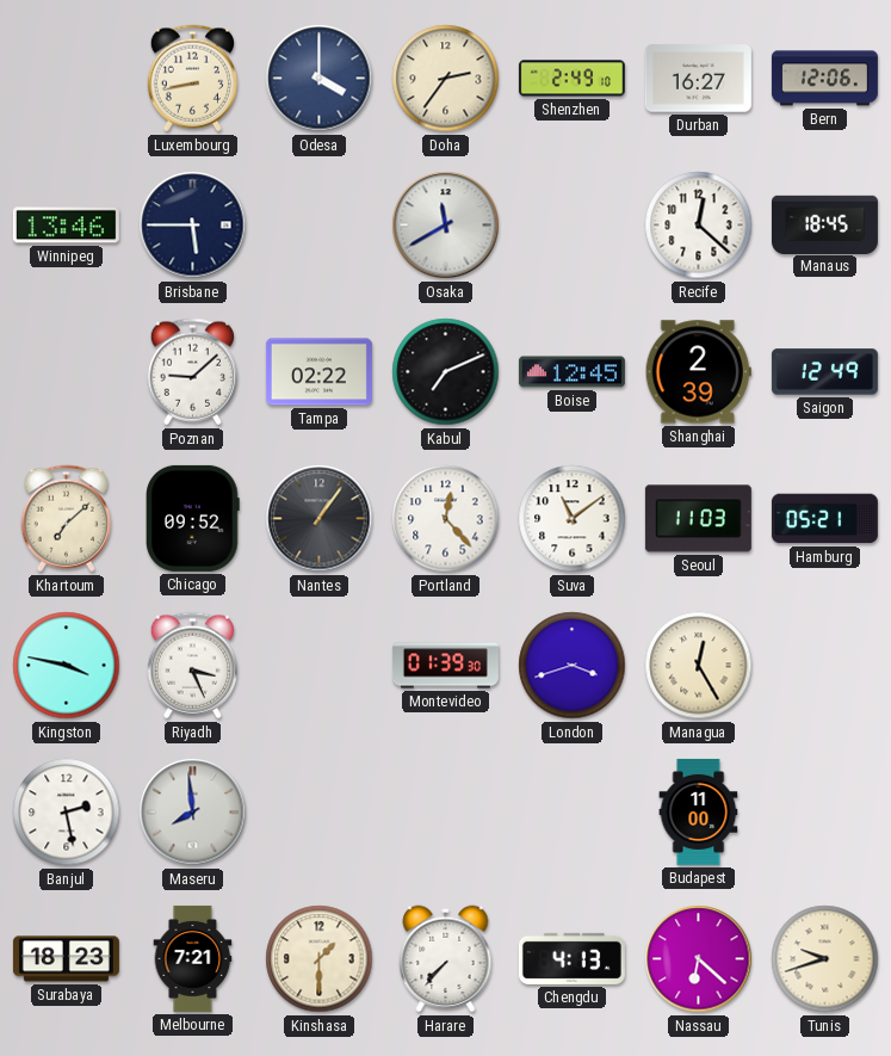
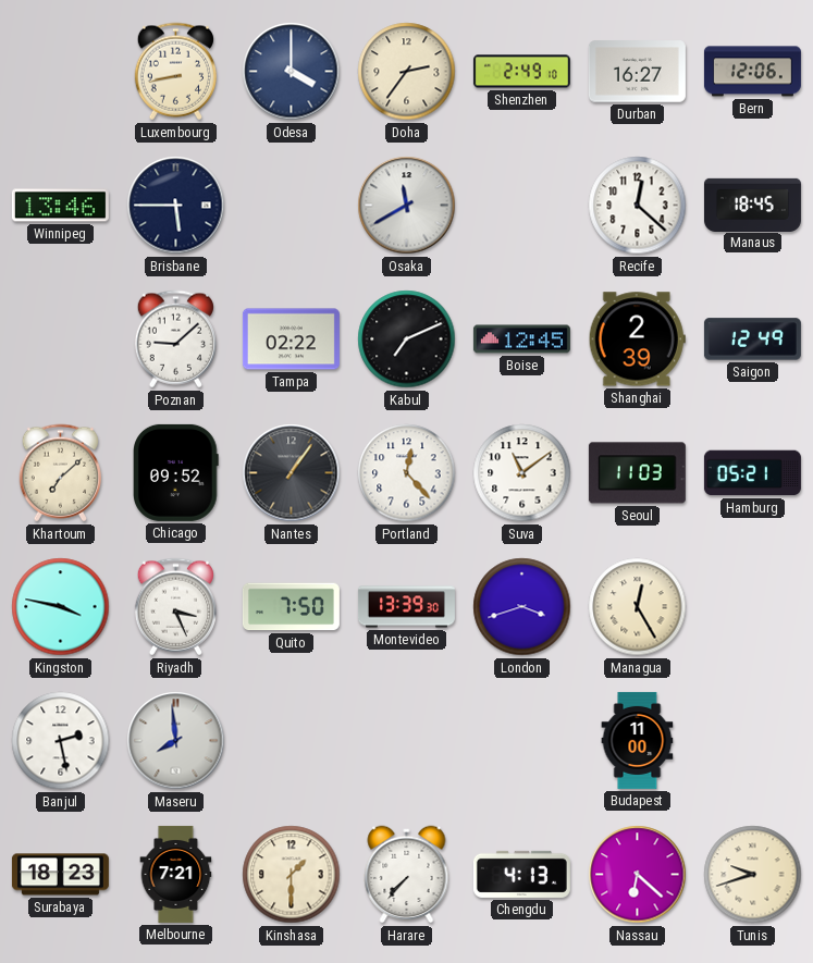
Quito: none -> 7:50 (291, 607)
Montevideo: 01:39 -> 13:39 (406, 607)
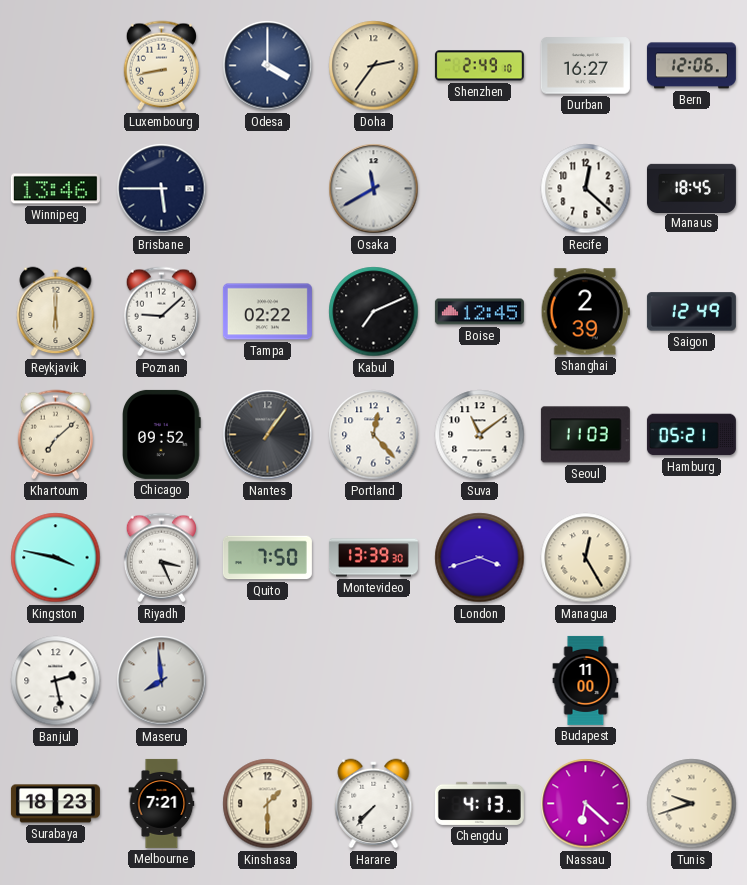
Reykjavik: none -> 6:00 (56, 312)
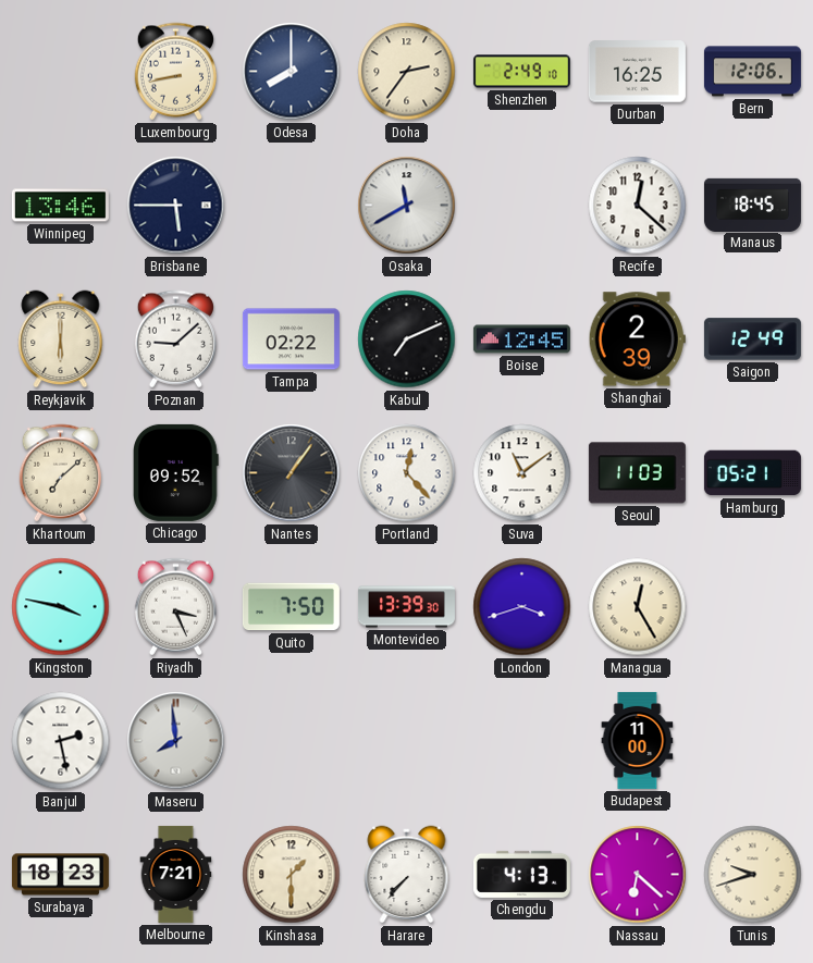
Odesa: 4:00 -> 8:00 (292, 72)
Durban: 16:27 -> 16:25 (637, 72)
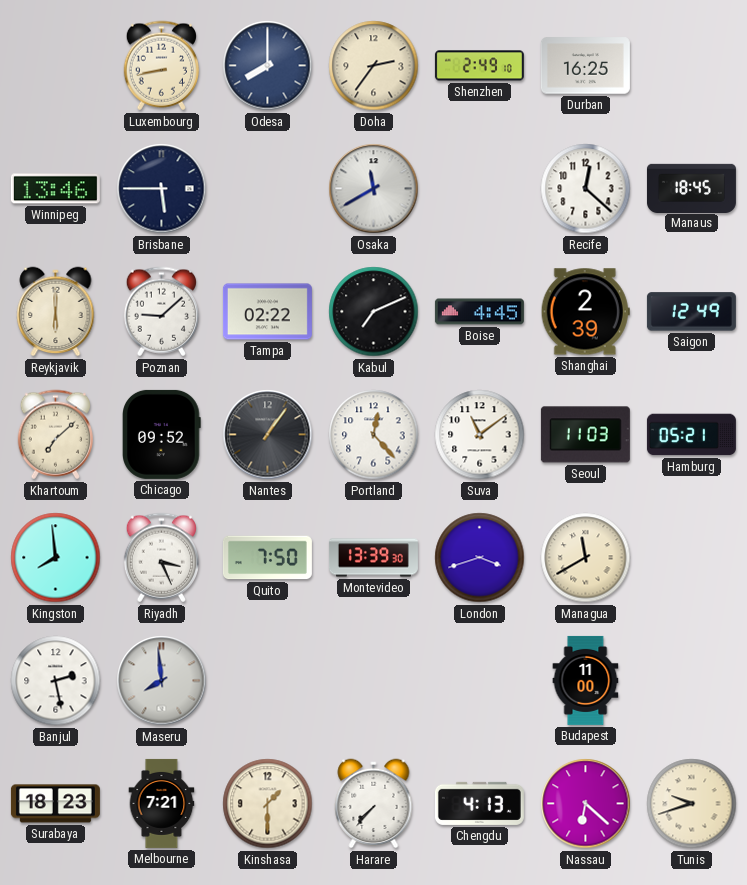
Bern: 12:06 -> none (752, 72)
Boise: 12:45 -> 4:45 (479, 312)
Kingston: 3:47 -> 7:59 (56, 558)
Managua: 12:25 -> 11:40 (586, 558)
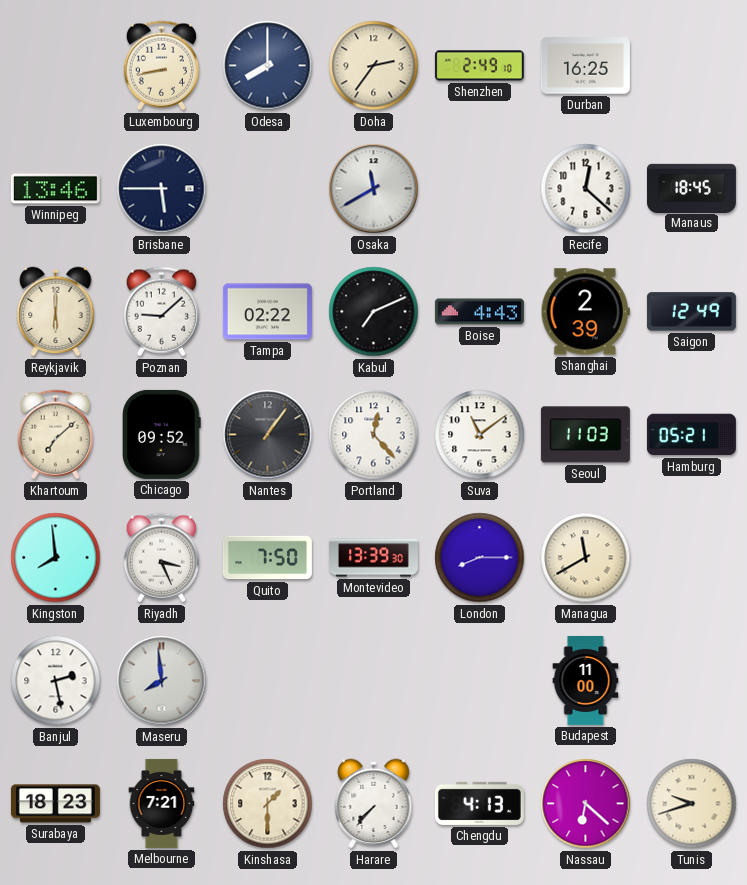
Boise: 4:45 -> 4:43 (479, 312)
London: 3:42 -> 8:15 (480, 558)
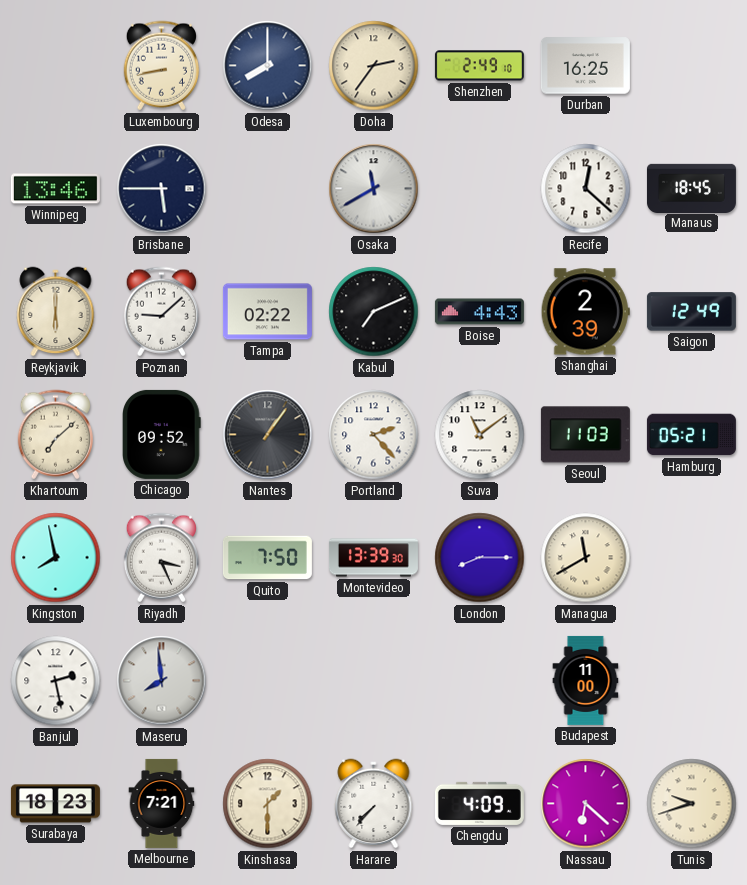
Portland: 12:23 -> 2:23 (374, 435)
Kingston: 7:59 -> 7:58 (56, 558)
Chengdu: 4:13 -> 4:09 (479, 803)
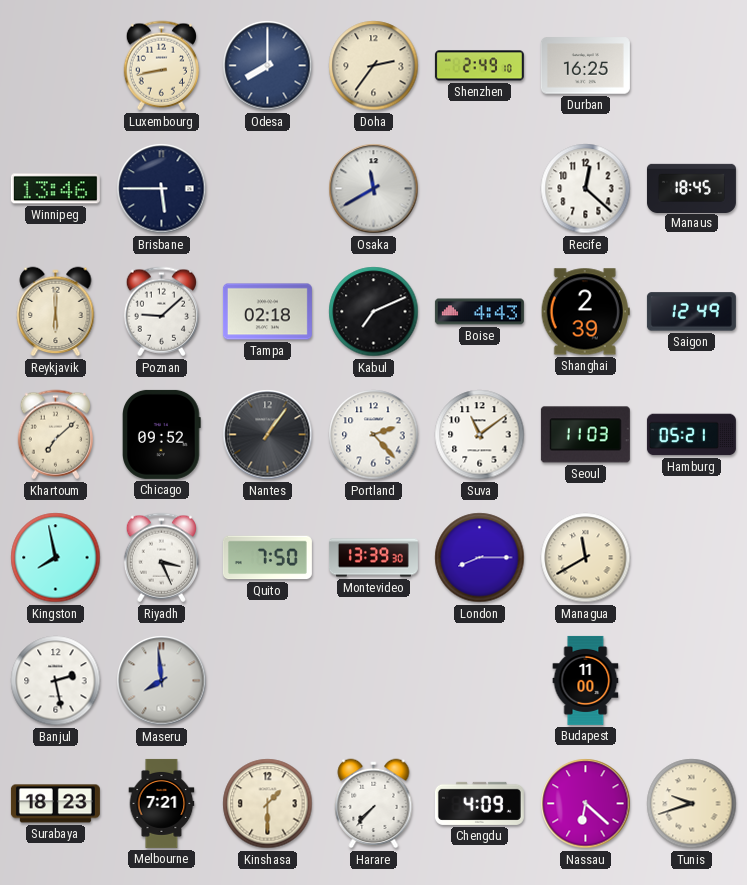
Tampa: 02:22 -> 02:18 (267, 312)
